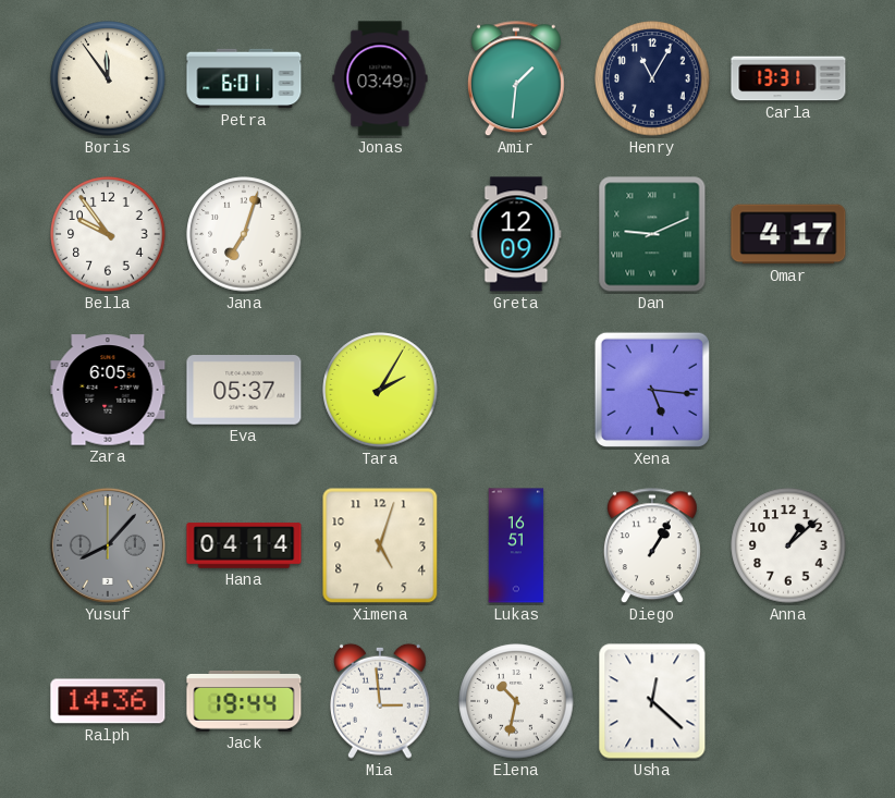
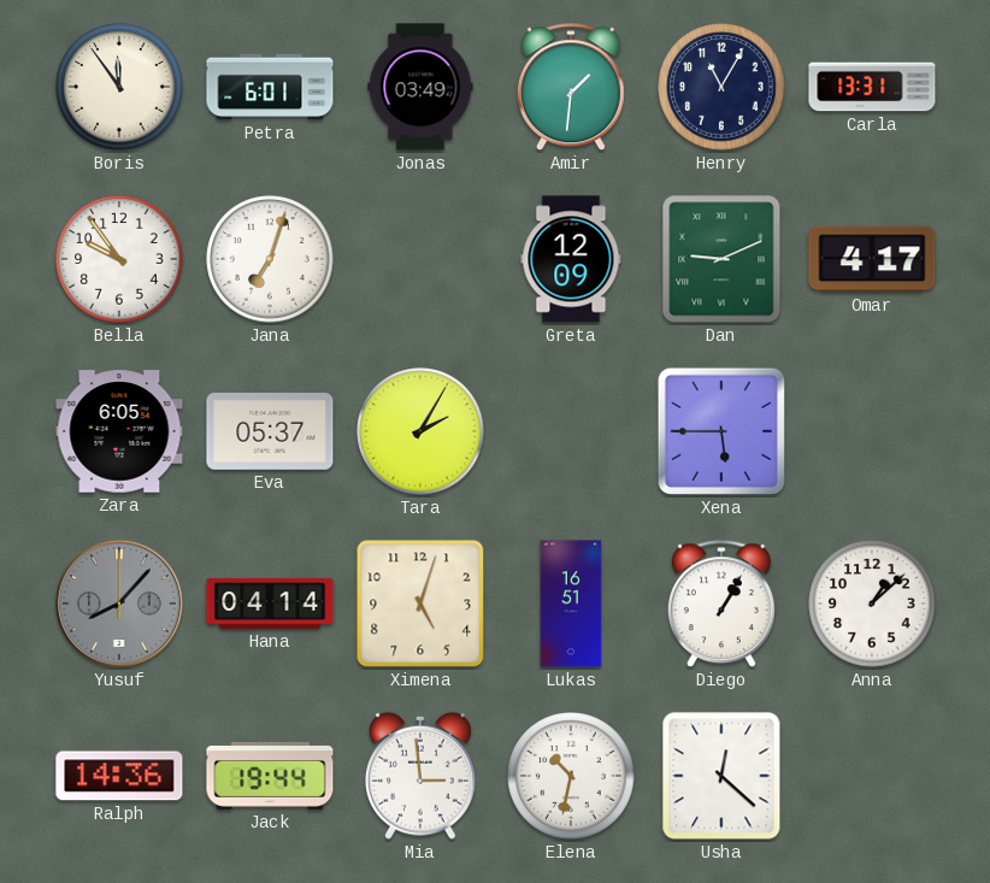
Xena: 5:16 -> 5:45 (721, 431)
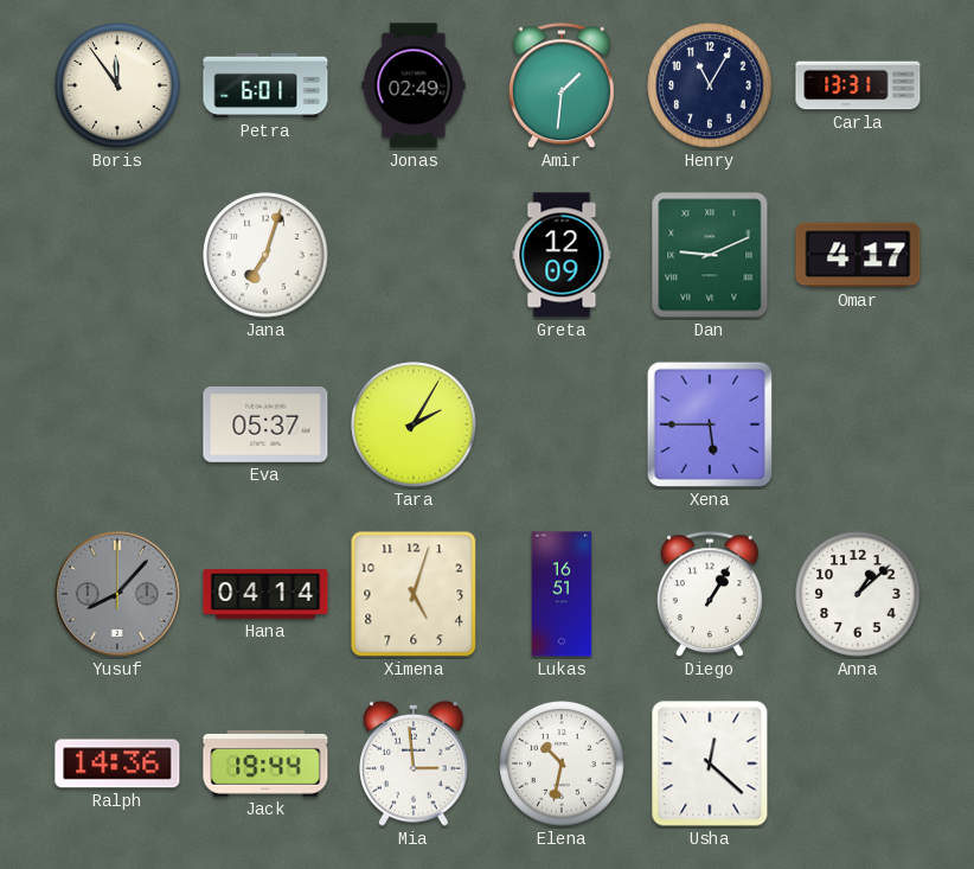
Jonas: 03:49 -> 02:49 (414, 85)
Bella: 9:54 -> none (119, 259)
Zara: 6:05 -> none (119, 431)
